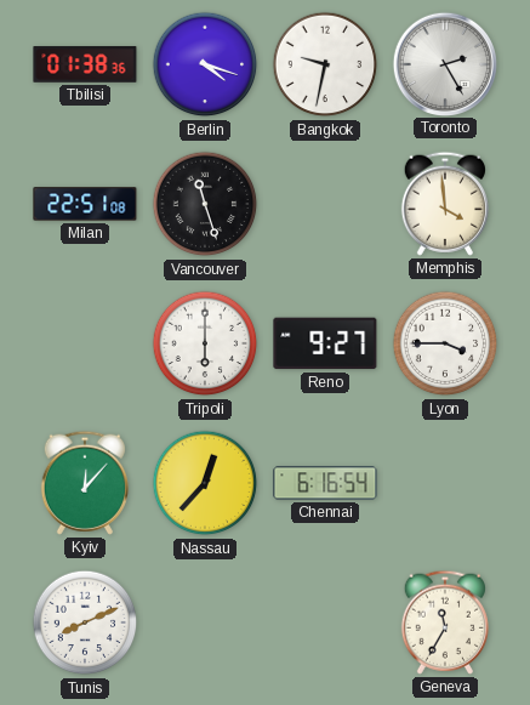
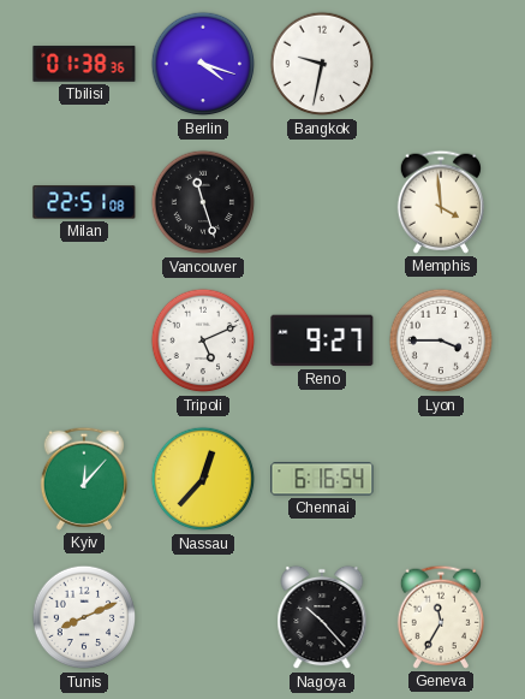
Toronto: 2:25 -> none (444, 63)
Tripoli: 6:00 -> 5:11 (203, 340)
Nagoya: none -> 10:23 (322, 617)
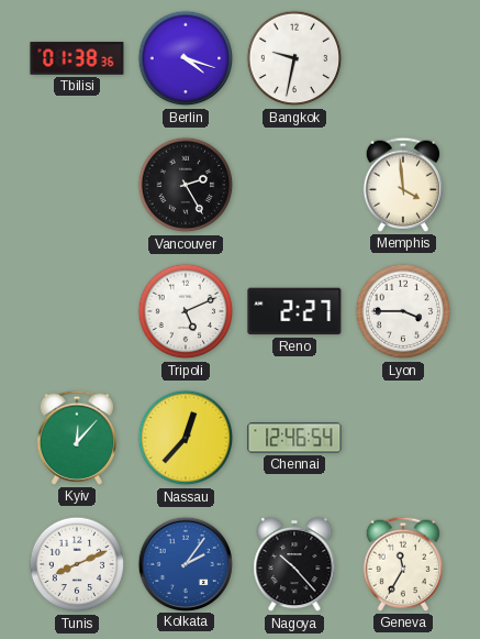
Milan: 22:51 -> none (84, 202)
Vancouver: 11:27 -> 2:25 (186, 185)
Reno: 9:27 -> 2:27 (294, 311)
Chennai: 6:16 -> 12:46 (294, 438)
Kolkata: none -> 2:06 (185, 563)
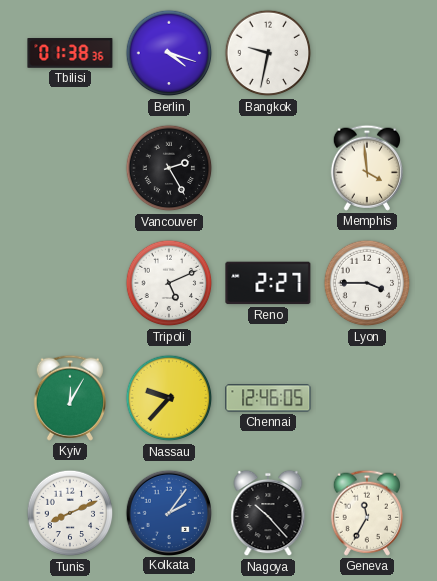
Kyiv: 12:07 -> 12:05 (70, 398)
Nassau: 12:37 -> 9:37 (169, 398)
Chennai: 12:46:54 -> 12:46:05 (268, 398)
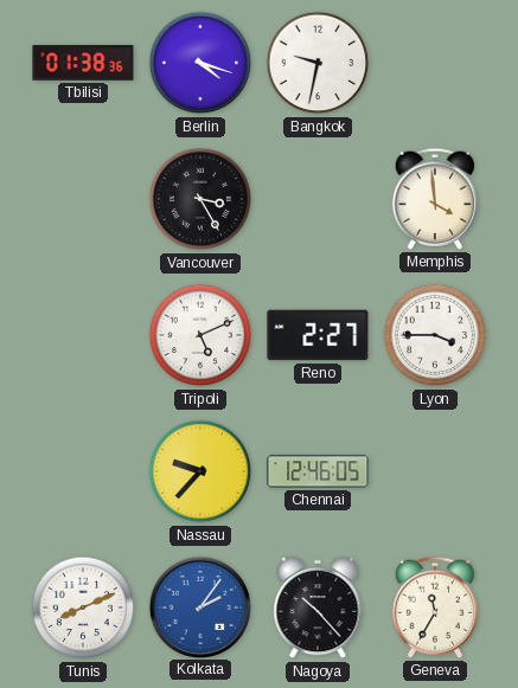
Vancouver: 2:25 -> 3:25 (200, 199)
Kyiv: 12:05 -> none (70, 398)
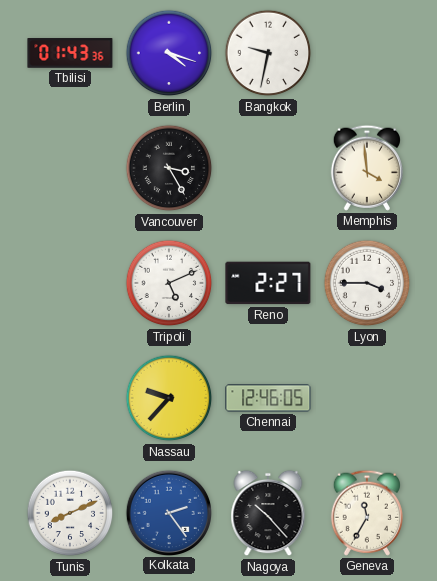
Tbilisi: 01:38 -> 01:43 (70, 53)
Kolkata: 2:06 -> 2:24 (168, 512)
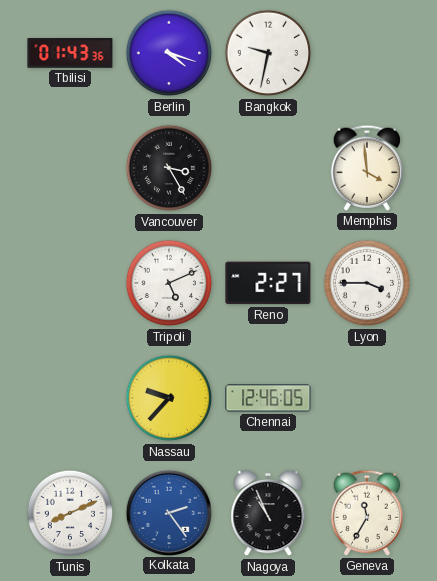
Nagoya: 10:23 -> 10:56 (268, 513)
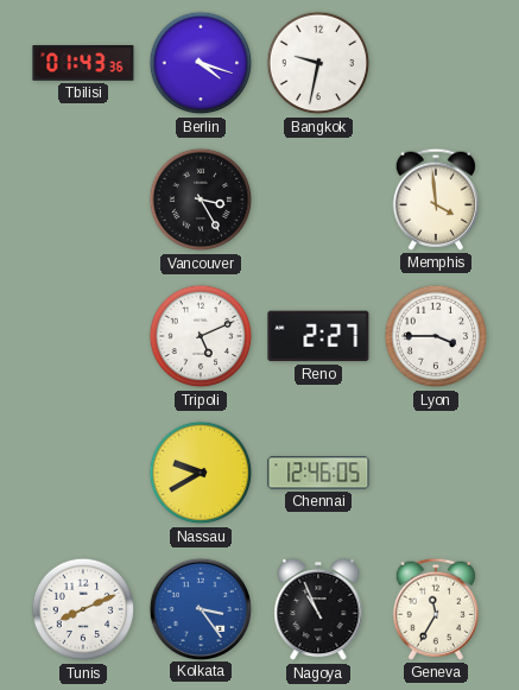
Nassau: 9:37 -> 9:40 (201, 473)
Kolkata: 2:24 -> 3:24 (200, 608)
